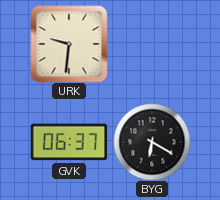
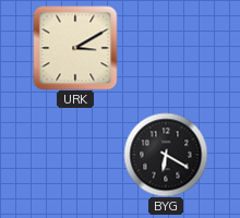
URK: 9:31 -> 3:10 (75, 48)
GVK: 06:37 -> none (69, 142)
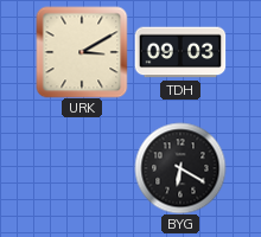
TDH: none -> 09:03 (180, 52)
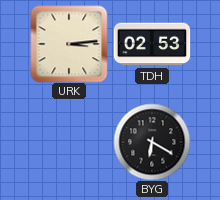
URK: 3:10 -> 3:14 (69, 44)
TDH: 09:03 -> 02:53 (152, 44)
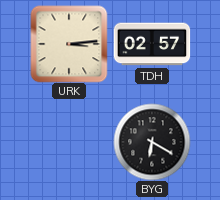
TDH: 02:53 -> 02:57 (152, 44)
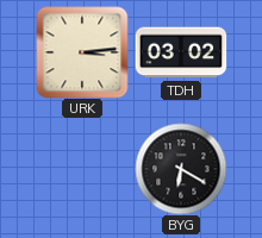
TDH: 02:57 -> 03:02 (181, 52)
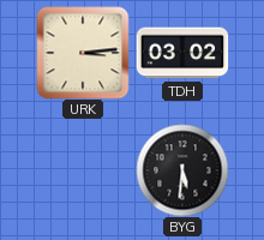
BYG: 6:20 -> 5:31 (182, 170)
